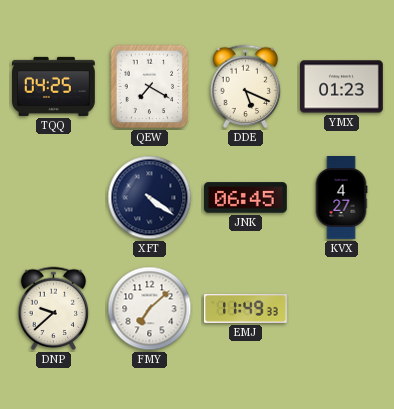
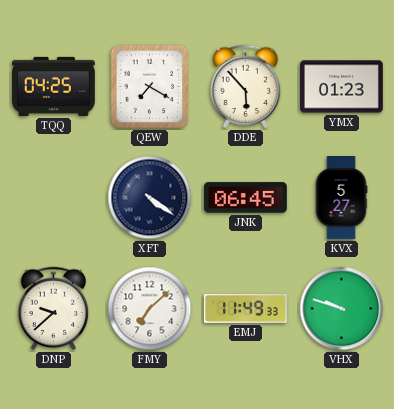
DDE: 5:19 -> 5:53 (246, 87)
KVX: 4:27 -> 5:27 (341, 198)
VHX: none -> 9:48 (342, 309)
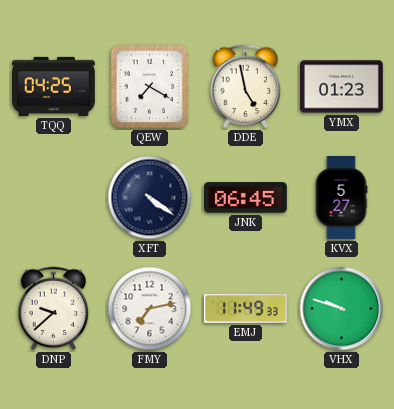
DDE: 5:53 -> 4:58 (246, 87)
FMY: 7:08 -> 7:13 (150, 309)
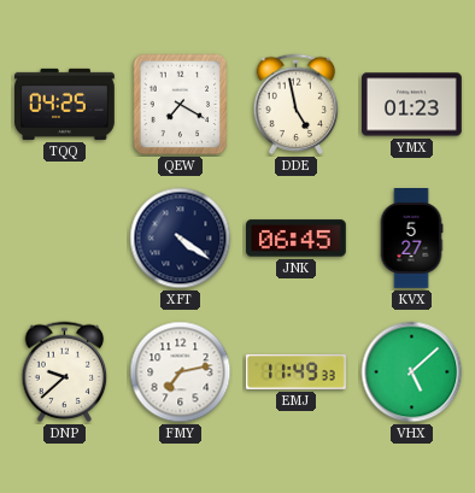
VHX: 9:48 -> 5:08 (412, 372)
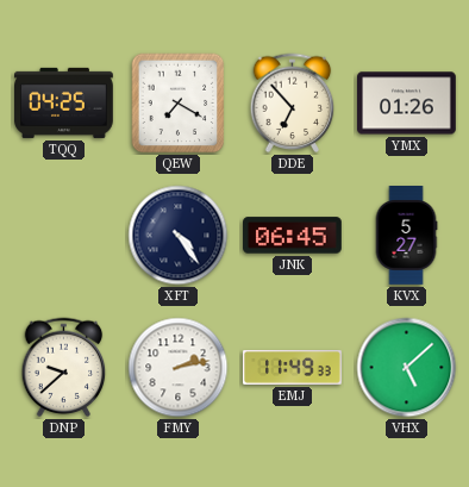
DDE: 4:58 -> 6:53 (293, 104)
YMX: 01:23 -> 01:26 (407, 104)
XFT: 4:21 -> 4:24 (179, 236)
FMY: 7:13 -> 2:13 (179, 368)
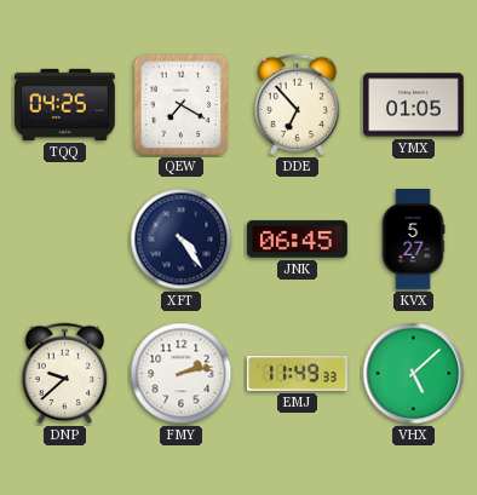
YMX: 01:26 -> 01:05 (414, 105)
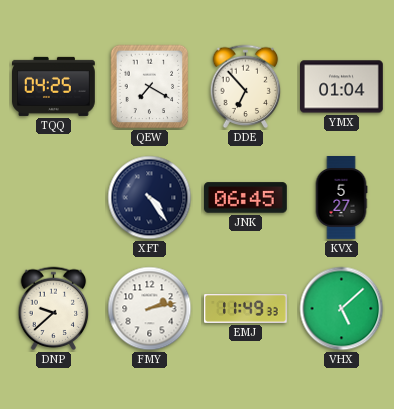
YMX: 01:05 -> 01:04 (342, 87)
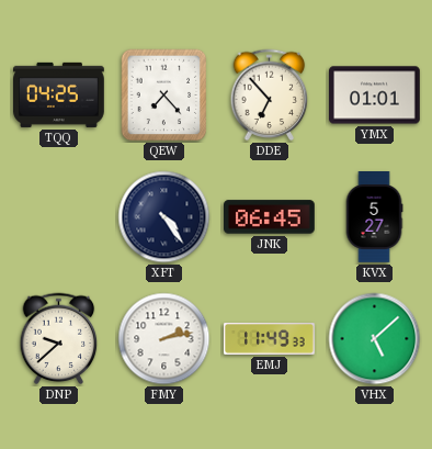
QEW: 7:20 -> 7:23 (164, 96)
YMX: 01:04 -> 01:01 (375, 96)
